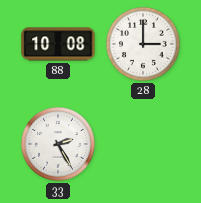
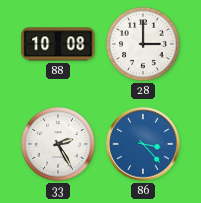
86: none -> 3:23 (143, 144)
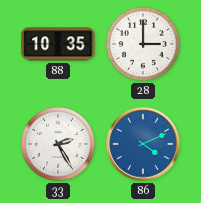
88: 10:08 -> 10:35 (58, 44)
86: 3:23 -> 4:11 (143, 144)
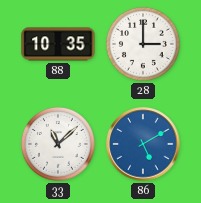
33: 2:25 -> 11:08 (58, 144)
86: 4:11 -> 5:10 (143, 144)
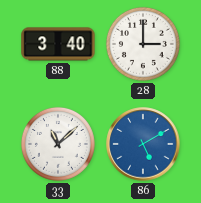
88: 10:35 -> 3:40 (58, 44)
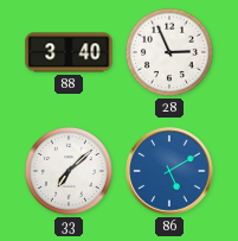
28: 3:00 -> 2:56 (169, 52)
33: 11:08 -> 7:08 (69, 171)
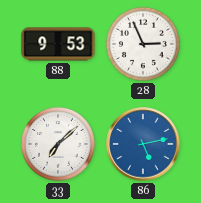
88: 3:40 -> 9:53 (58, 44)
86: 5:10 -> 5:13 (143, 144)
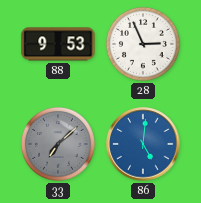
33 dial: white -> grey (58, 144)
86: 5:13 -> 5:01 (143, 144)
